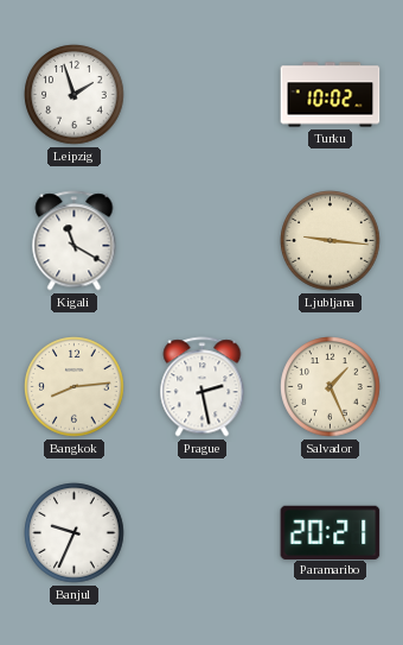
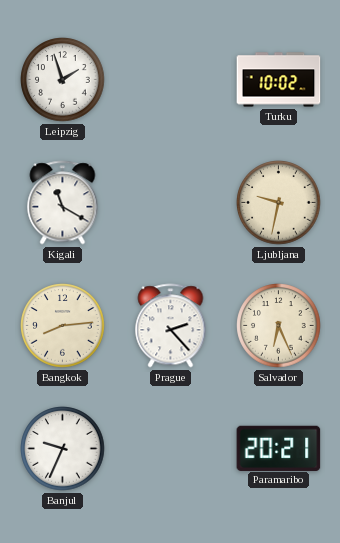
Ljubljana: 9:16 -> 9:32 (279, 203)
Prague: 2:28 -> 2:23 (171, 326)
Salvador: 1:26 -> 6:26 (279, 326)
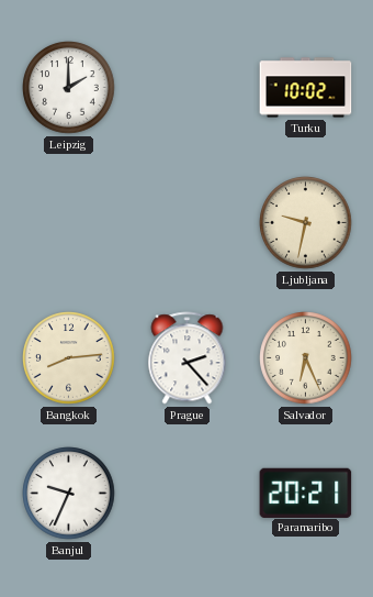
Leipzig: 1:57 -> 2:00 (69, 88)
Kigali: 11:20 -> none (63, 203)
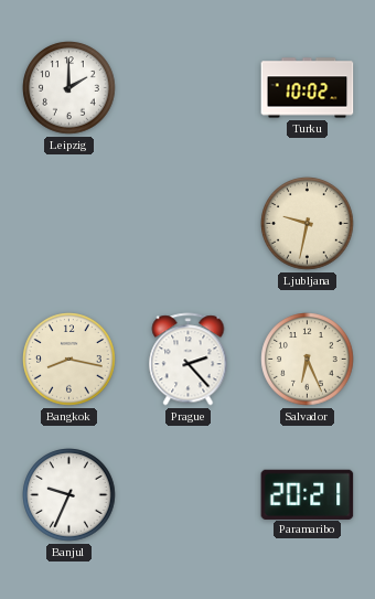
Bangkok: 8:14 -> 8:17 (69, 360)
